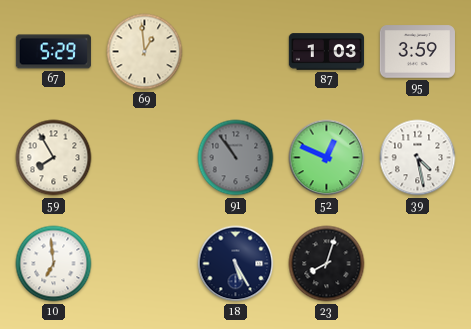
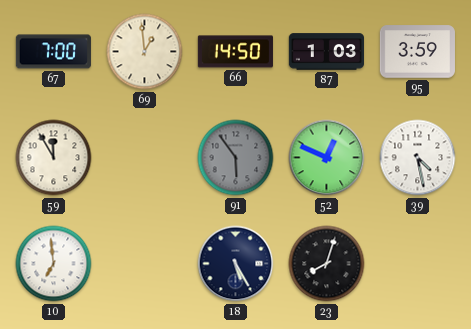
67: 5:29 -> 7:00 (53, 52)
66: none -> 14:50 (235, 52)
59: 7:55 -> 11:55 (54, 158)
91: 10:54 -> 5:54 (236, 158)
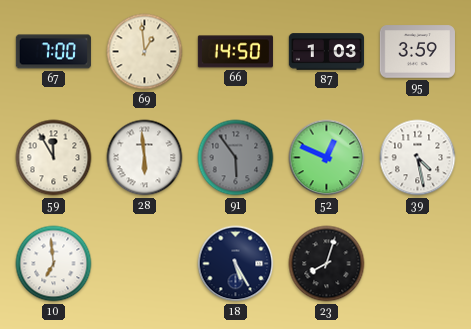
28: none -> 5:59 (145, 158)
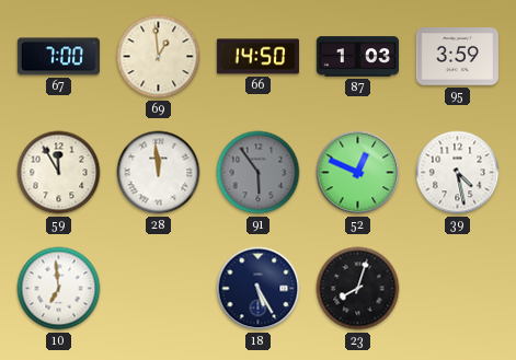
28: 5:59 -> 11:59 (159, 173)
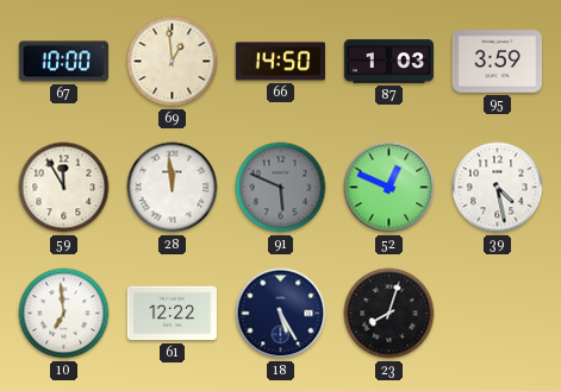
67: 7:00 -> 10:00 (63, 62)
91: 5:54 -> 5:49 (281, 188)
61: none -> 12:22 (172, 314)
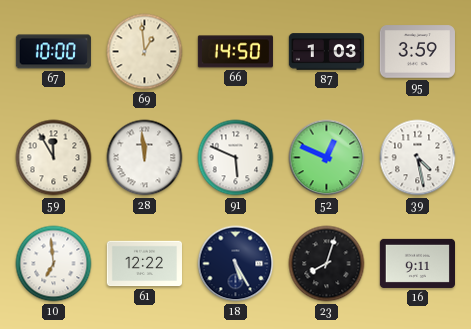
91 dial: grey -> white (236, 158)
16: none -> 9:11 (417, 263)
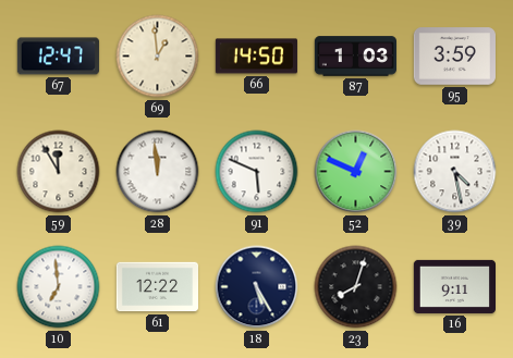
67: 10:00 -> 12:47 (58, 57)
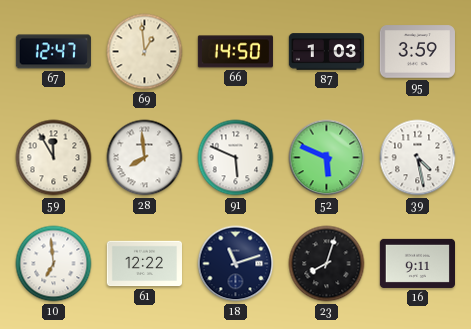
28: 11:59 -> 7:59 (145, 158)
52: 12:49 -> 5:49 (327, 158)
18: 5:25 -> 11:12 (236, 264)
